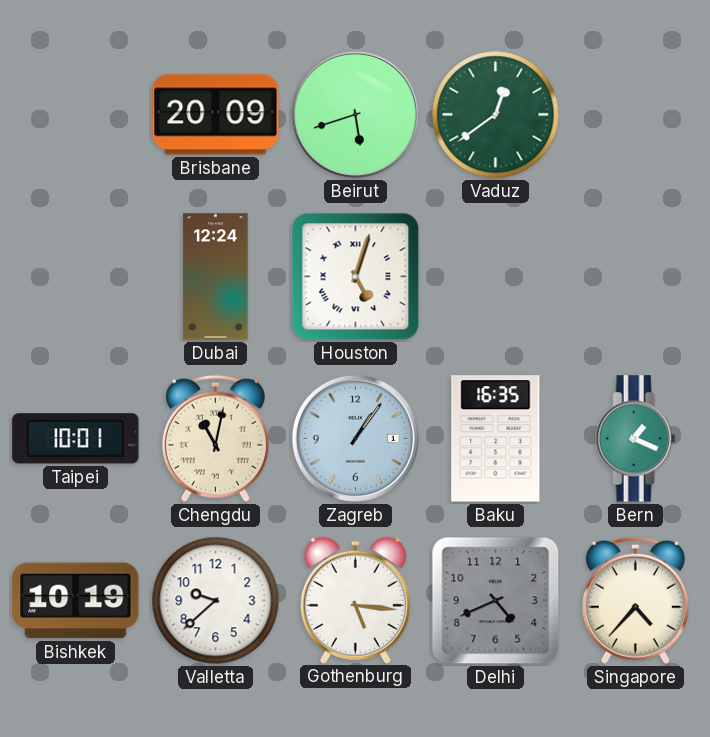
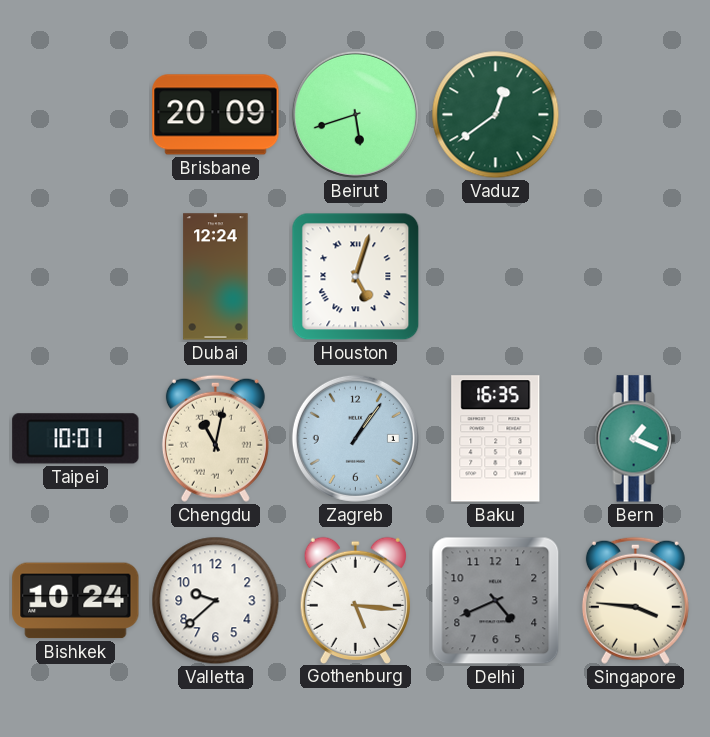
Bishkek: 10:19 -> 10:24 (76, 601)
Singapore: 4:37 -> 3:46 (635, 600)
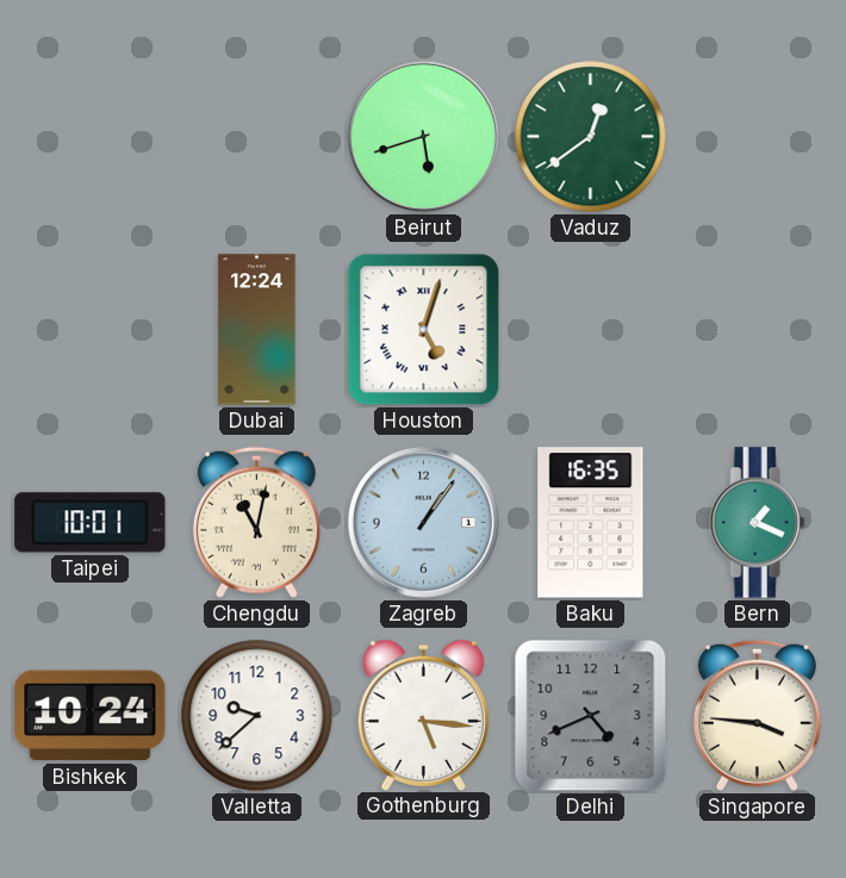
Brisbane: 20:09 -> none (216, 115)
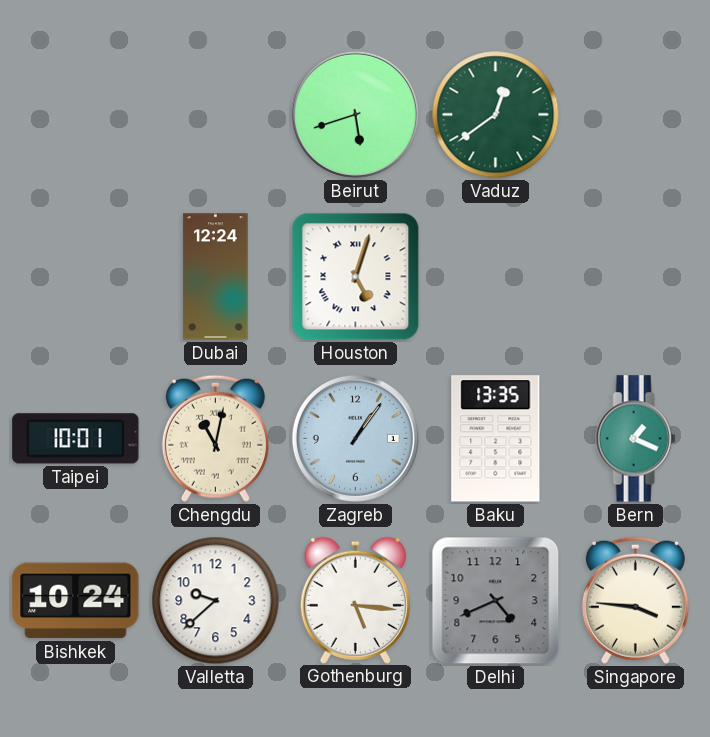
Baku: 16:35 -> 13:35 (496, 439)
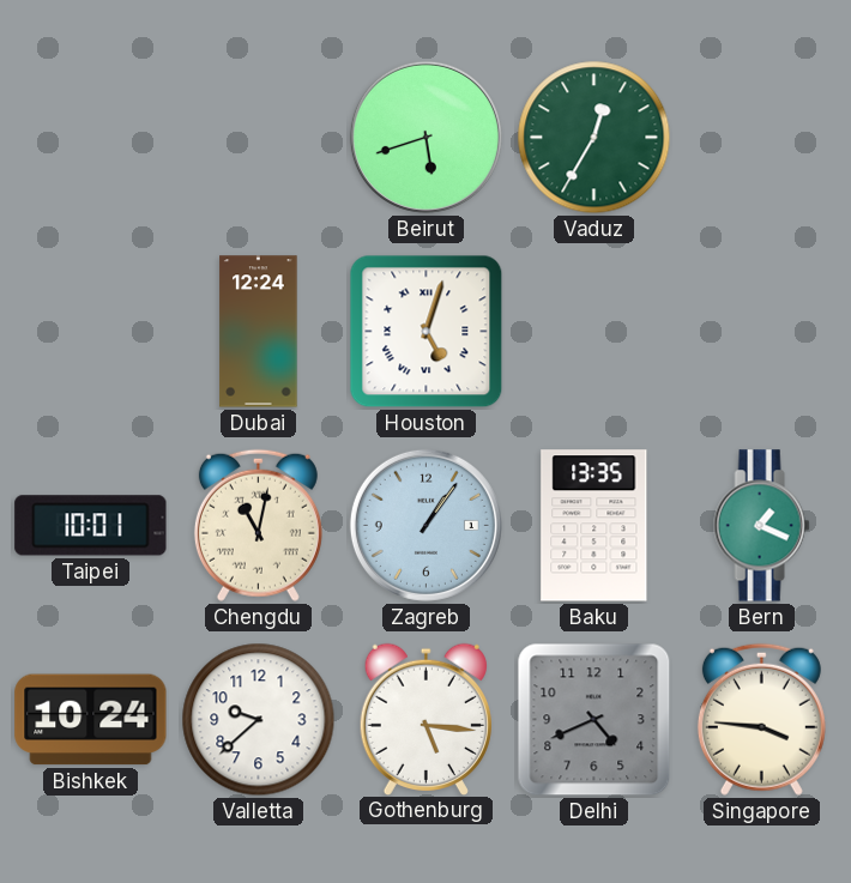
Vaduz: 12:39 -> 12:35 (595, 138)
